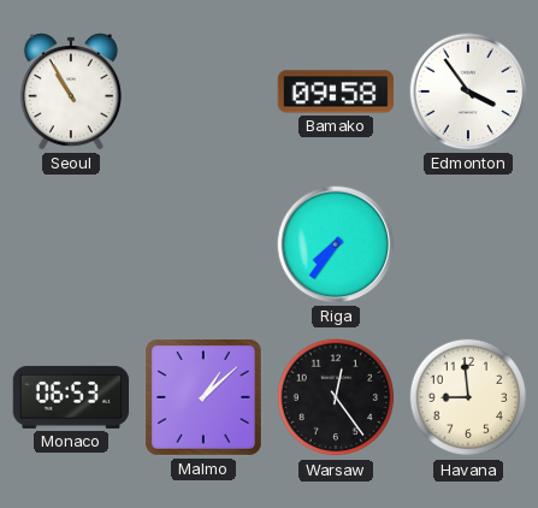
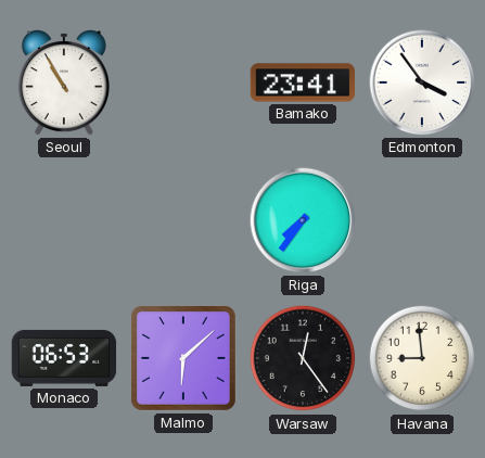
Bamako: 09:58 -> 23:41 (303, 82)
Malmo: 1:08 -> 6:08 (184, 359)
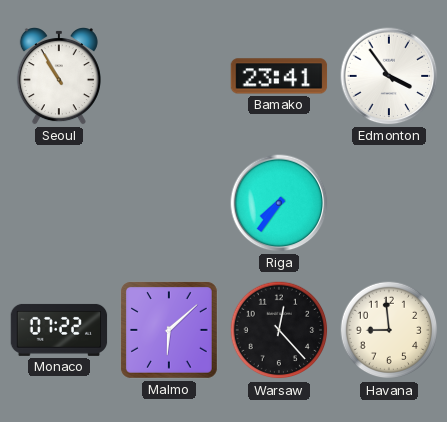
Monaco: 06:53 -> 07:22 (59, 330)
Warsaw: 12:24 -> 12:23 (279, 330)
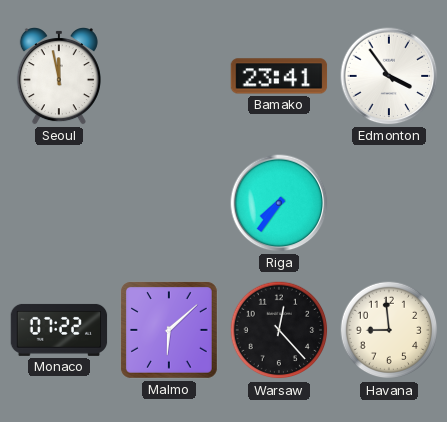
Seoul: 10:55 -> 11:58 (59, 76)
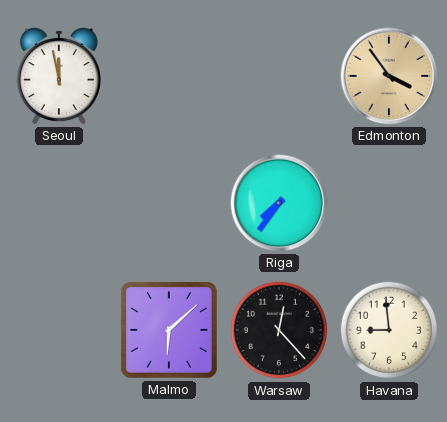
Bamako: 23:41 -> none (279, 76)
Edmonton dial: white -> champagne (389, 76)
Monaco: 07:22 -> none (59, 330)
